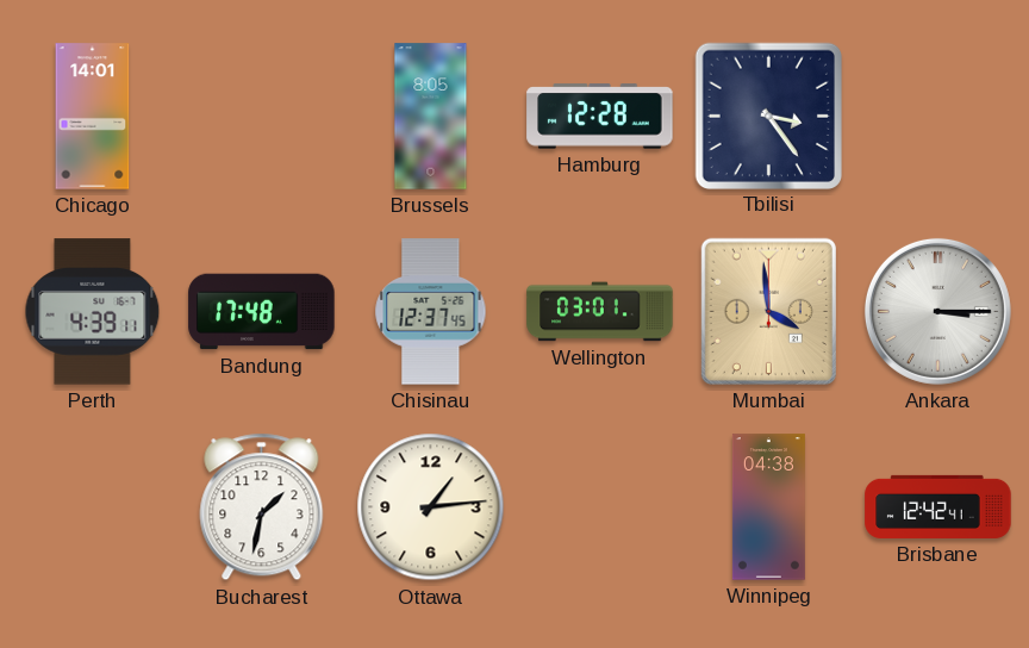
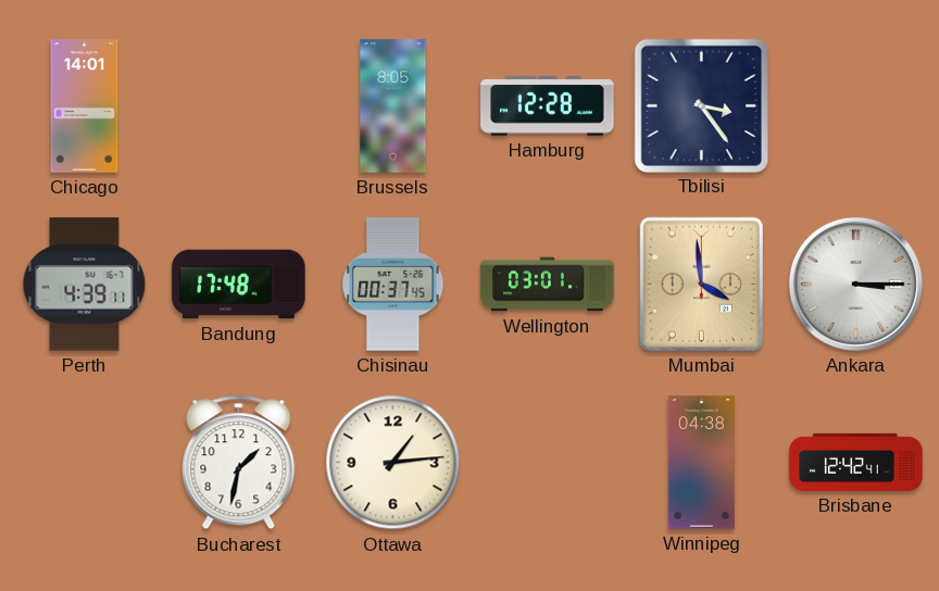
Chisinau: 12:37 -> 00:37 (393, 285)
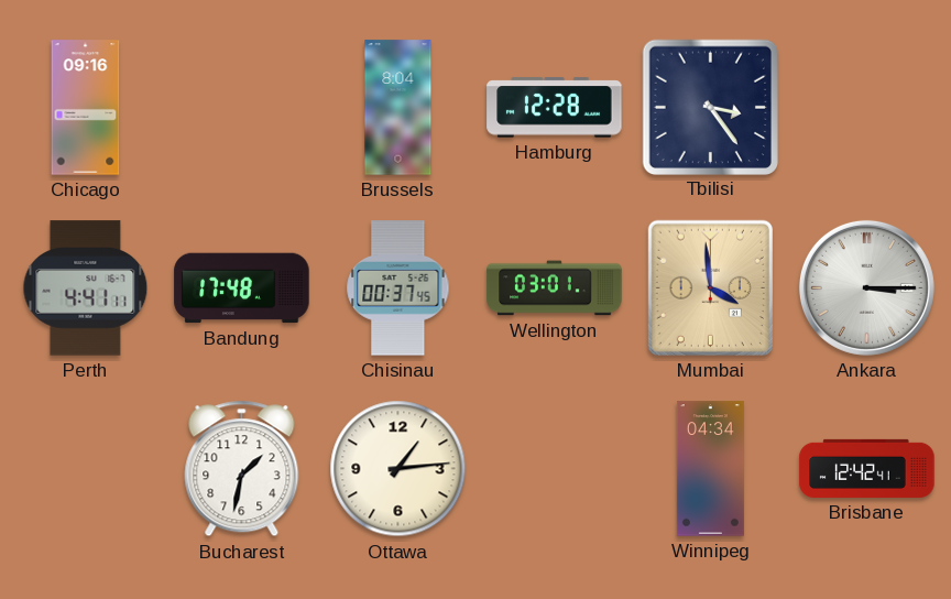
Chicago: 14:01 -> 09:16 (86, 108)
Brussels: 8:05 -> 8:04 (398, 108)
Perth: 4:39 -> 4:41 (86, 288)
Winnipeg: 04:38 -> 04:34 (710, 469)
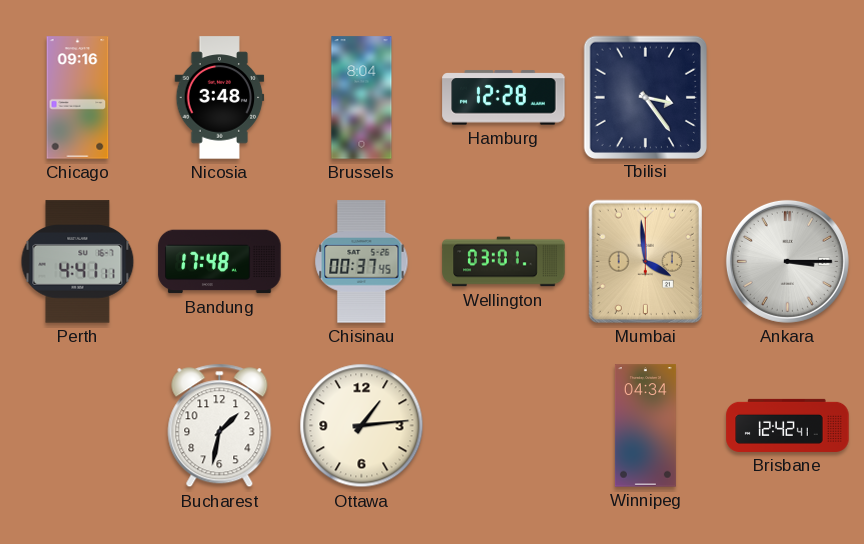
Nicosia: none -> 3:48 (220, 98)
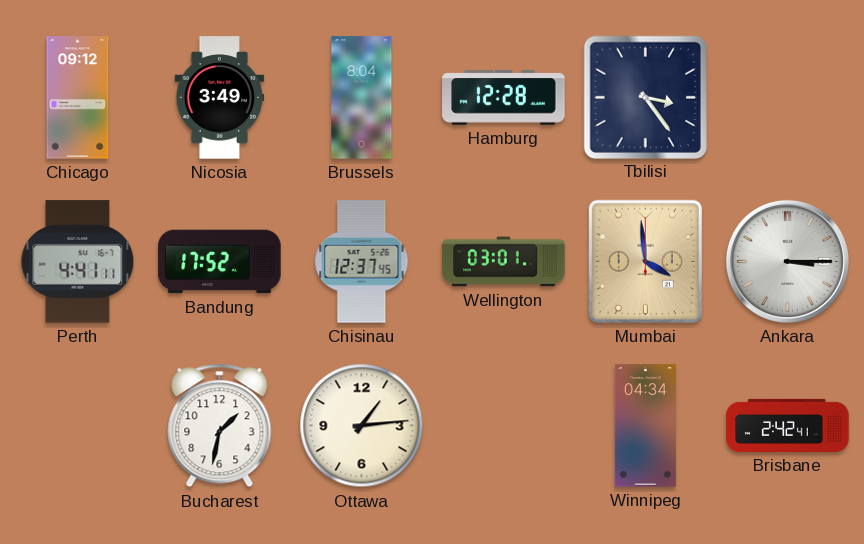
Chicago: 09:16 -> 09:12 (78, 98)
Nicosia: 3:48 -> 3:49 (220, 98)
Bandung: 17:48 -> 17:52 (220, 262)
Chisinau: 00:37 -> 12:37 (362, 262)
Brisbane: 12:42 -> 2:42 (788, 425)
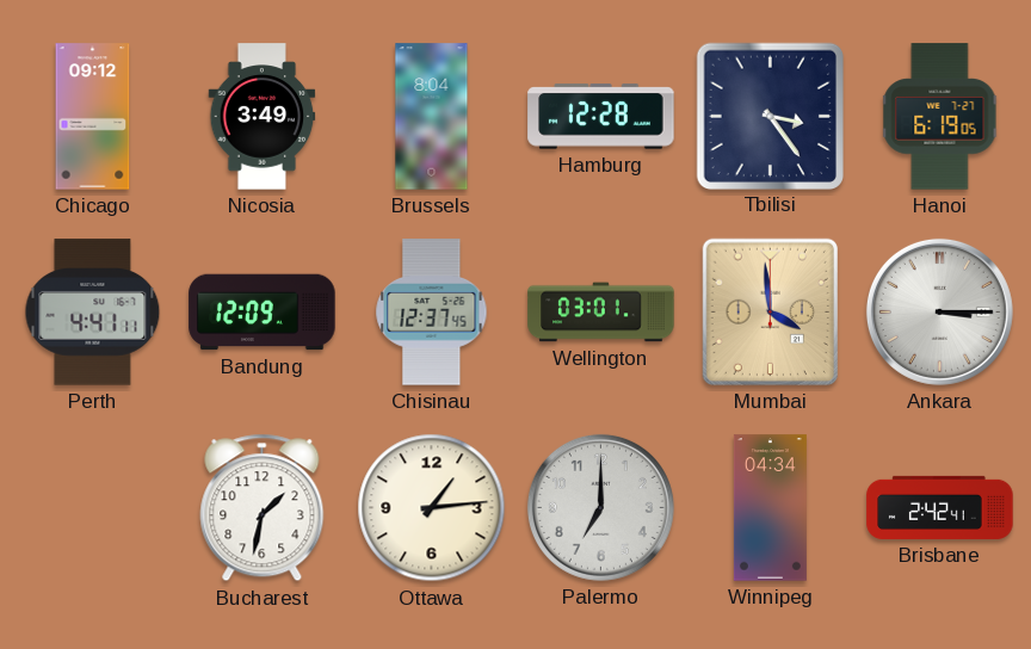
Hanoi: none -> 6:19 (940, 117)
Bandung: 17:52 -> 12:09 (263, 313)
Palermo: none -> 7:00 (600, 507)
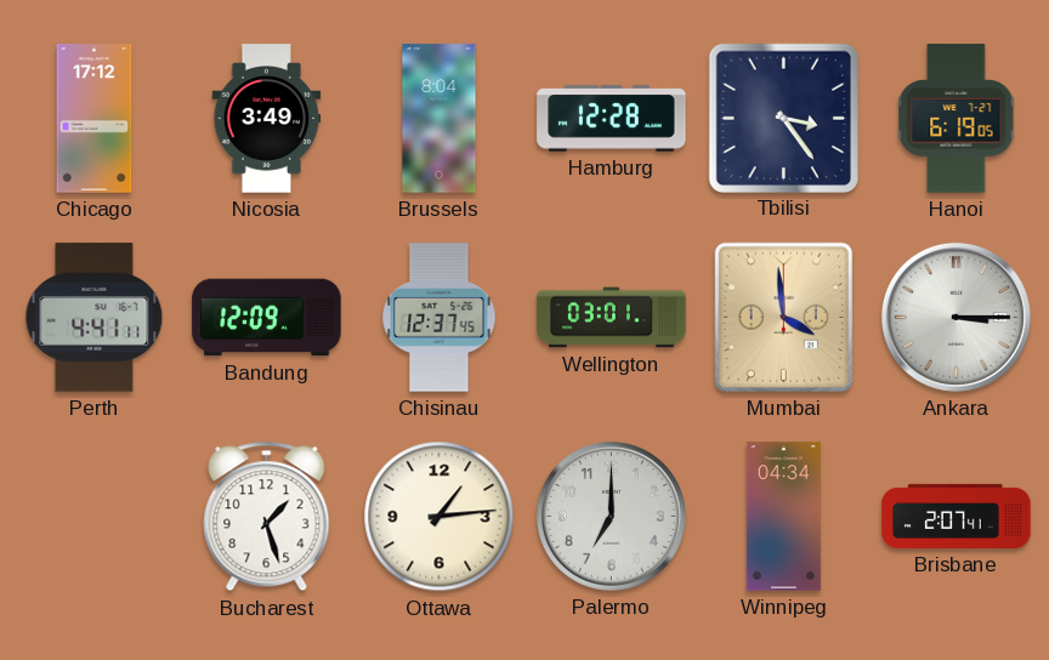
Chicago: 09:12 -> 17:12 (95, 119)
Bucharest: 1:32 -> 1:27 (267, 517)
Brisbane: 2:42 -> 2:07 (957, 516)
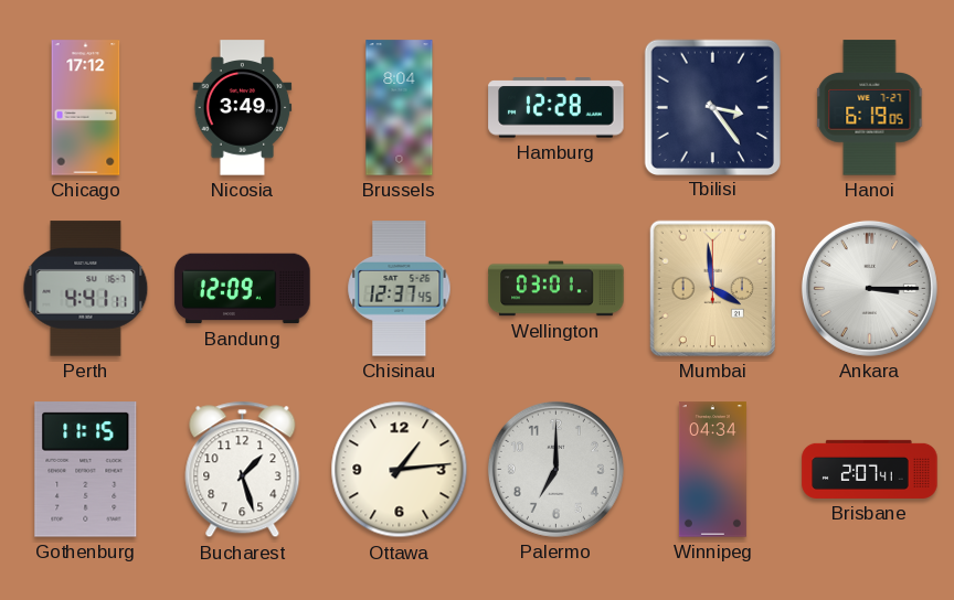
Gothenburg: none -> 11:15 (86, 470)
